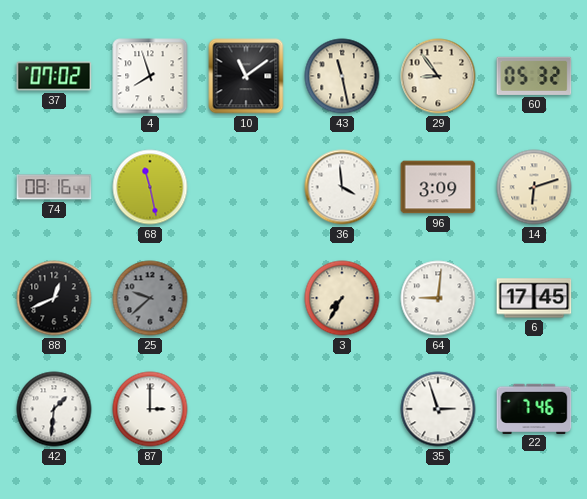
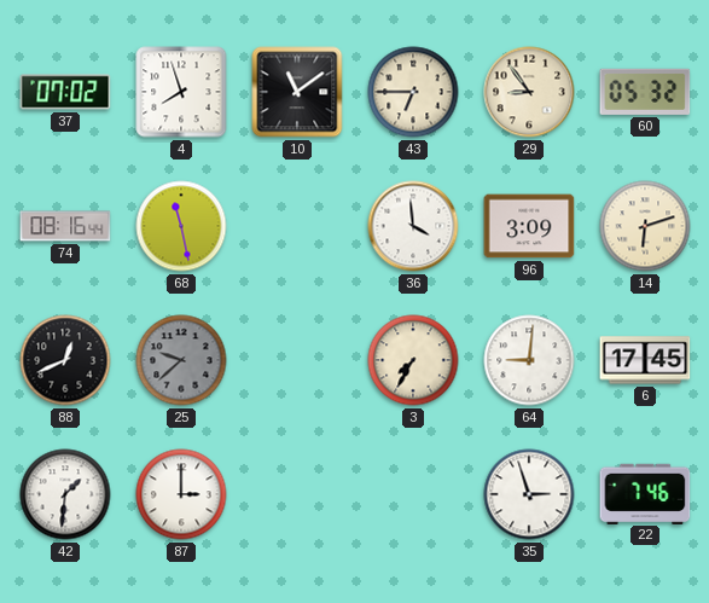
43: 11:28 -> 6:45 (413, 92)
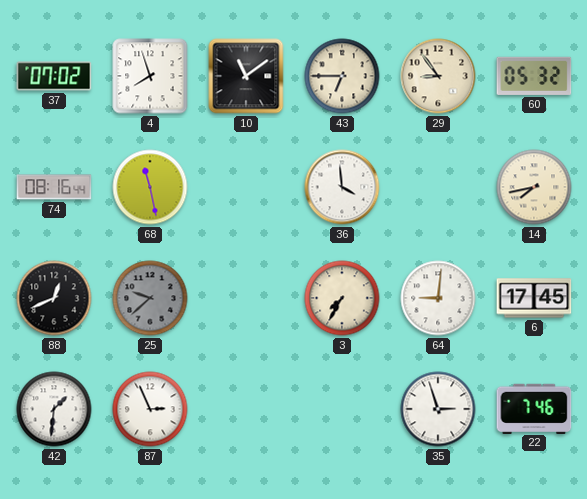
96: 3:09 -> none (529, 226)
14: 6:12 -> 7:43 (534, 187)
87: 3:00 -> 2:56 (150, 409)
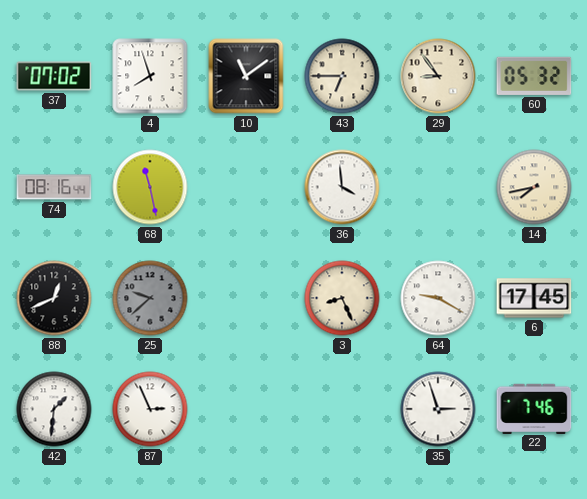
3: 7:35 -> 8:26 (342, 298)
64: 9:01 -> 9:20 (438, 298)
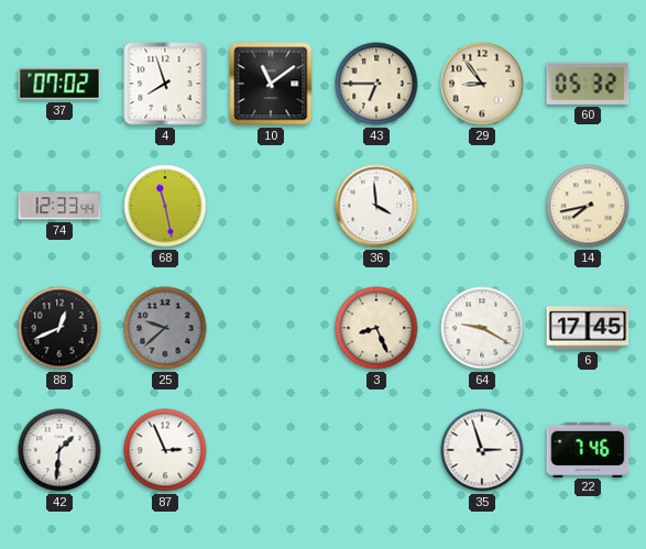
74: 08:16 -> 12:33 (59, 206)
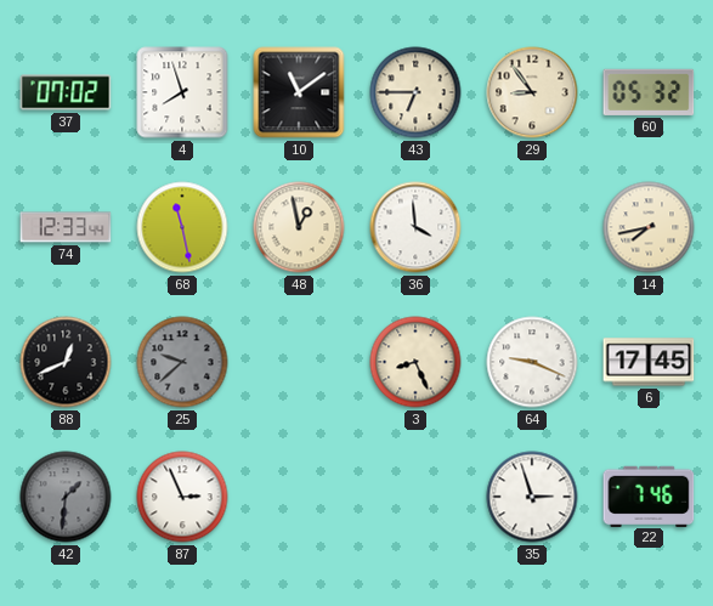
48: none -> 12:58 (299, 227)
64: 9:20 -> 9:19 (532, 362)
42 dial: white -> grey (66, 497)
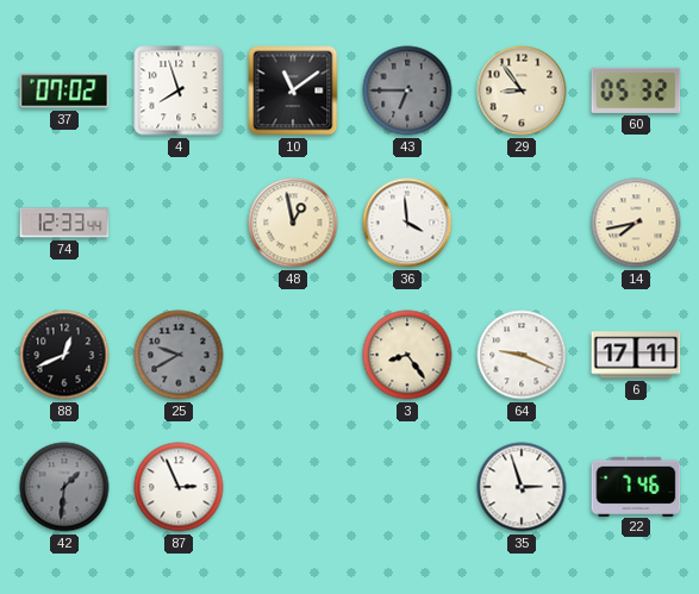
43 dial: cream -> grey (407, 90)
68: 11:28 -> none (182, 227)
25: 9:38 -> 9:40 (179, 355)
3: 8:26 -> 8:24 (407, 355)
6: 17:45 -> 17:11 (636, 355)
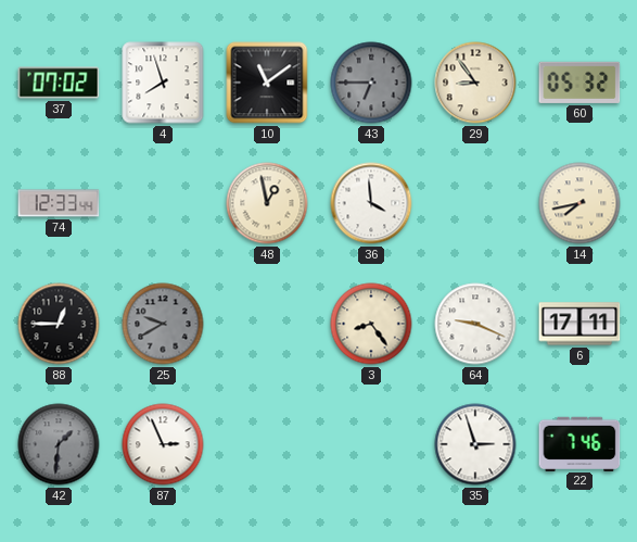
88: 12:41 -> 12:45 (59, 324)
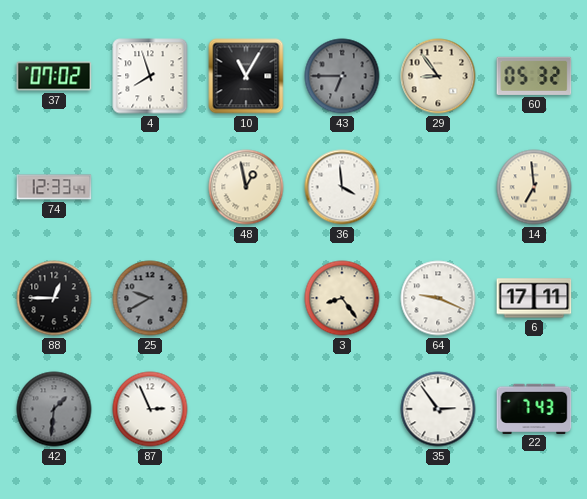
10: 11:09 -> 11:05 (246, 76)
14: 7:43 -> 6:59 (534, 187)
35: 2:57 -> 2:54 (438, 409)
22: 7:46 -> 7:43 (534, 408)
